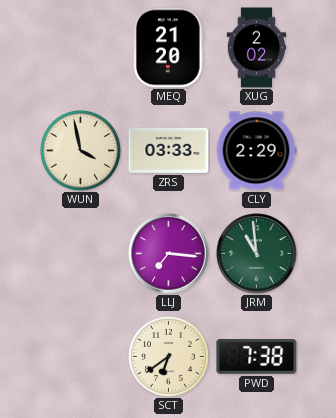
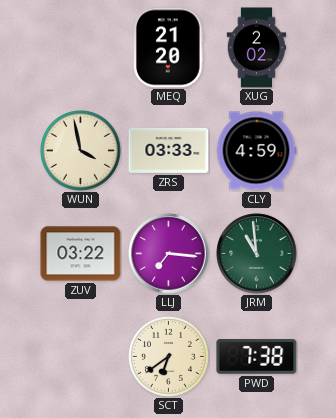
CLY: 2:29 -> 4:59 (256, 151)
ZUV: none -> 03:22 (81, 254)
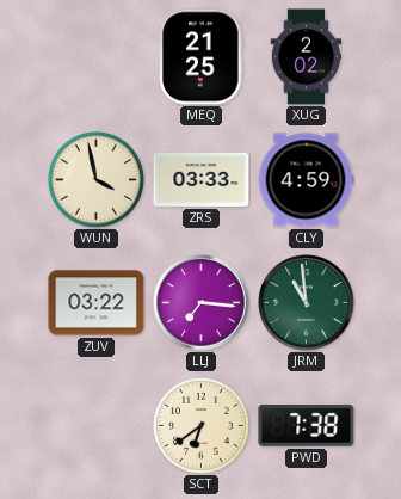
MEQ: 21:20 -> 21:25 (202, 57)
